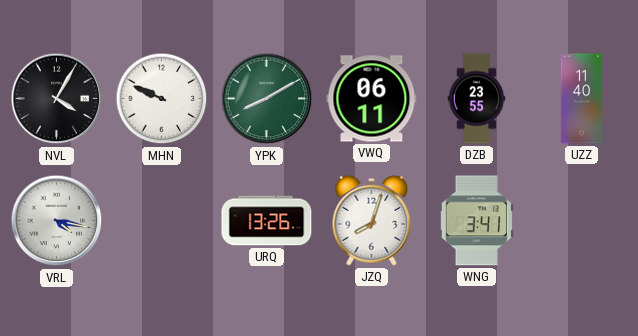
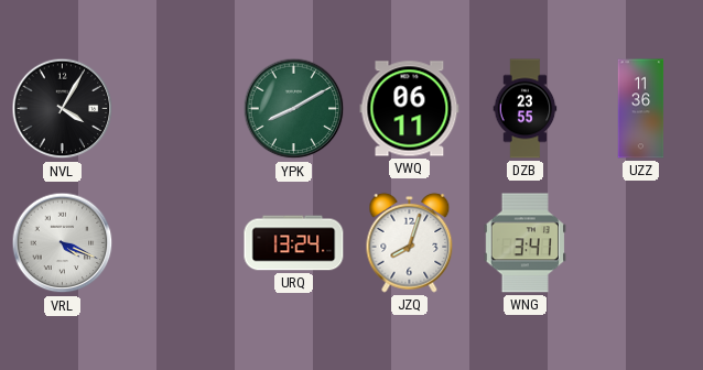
MHN: 9:49 -> none (162, 99)
UZZ: 11:40 -> 11:36 (641, 109)
VRL: 4:17 -> 4:19 (63, 243)
URQ: 13:26 -> 13:24 (294, 243)
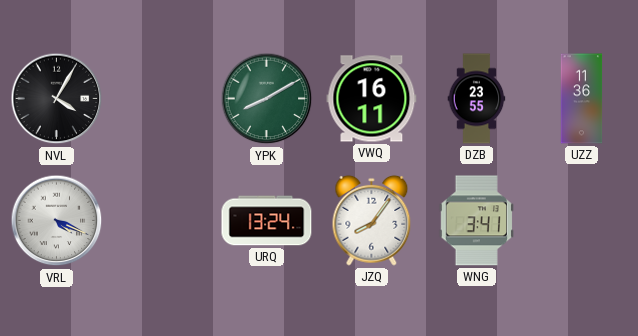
VWQ: 06:11 -> 16:11 (372, 99)
JZQ: 8:03 -> 8:06 (372, 220)
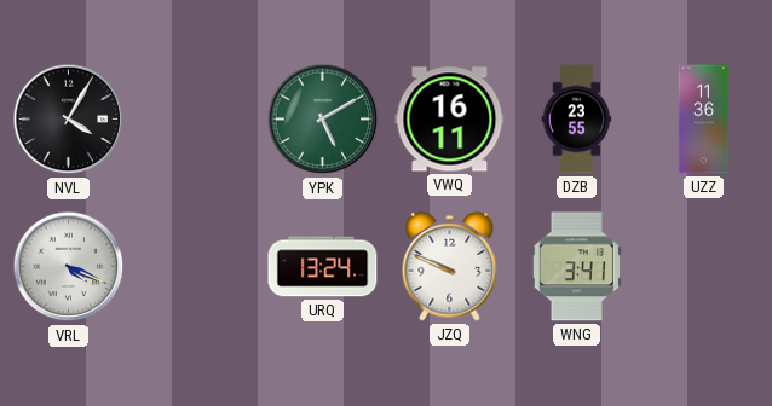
YPK: 8:10 -> 5:10 (323, 120)
JZQ: 8:06 -> 9:49 (450, 266)
